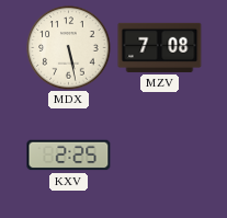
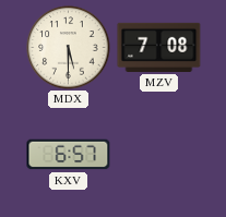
MDX: 5:28 -> 5:30 (69, 48)
KXV: 2:25 -> 6:57 (69, 155)
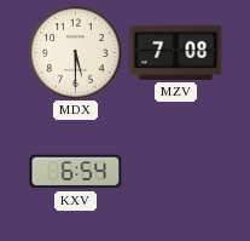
KXV: 6:57 -> 6:54 (76, 172)
